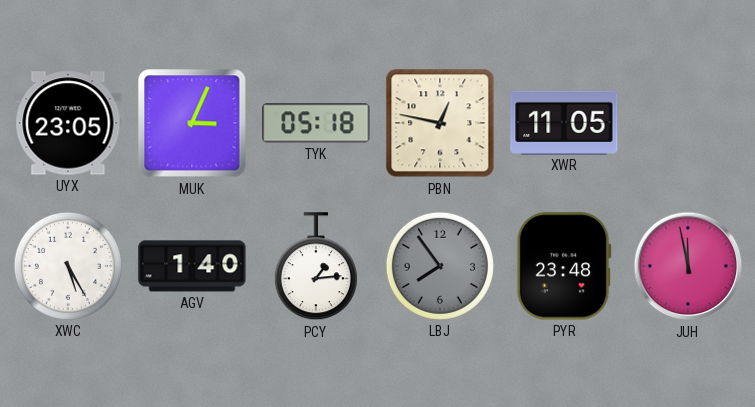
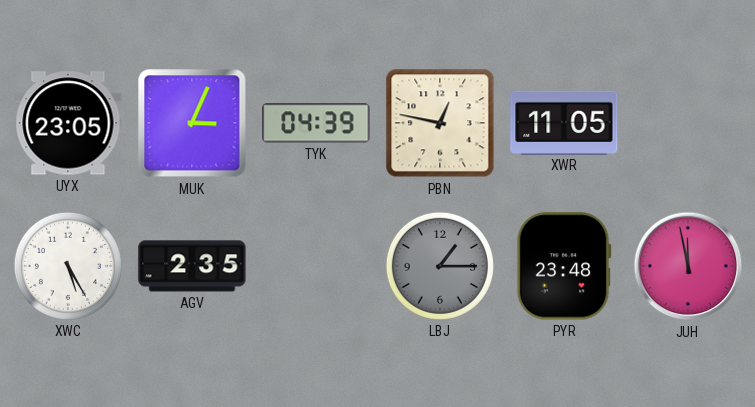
TYK: 05:18 -> 04:39 (316, 123)
AGV: 1:40 -> 2:35 (192, 266)
PCY: 1:14 -> none (316, 267)
LBJ: 7:54 -> 1:15 (440, 266)
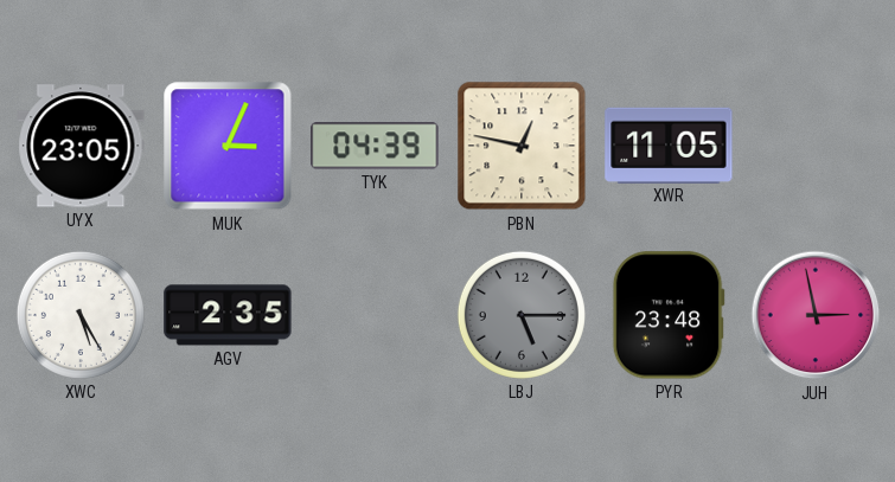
LBJ: 1:15 -> 5:15 (522, 315)
JUH: 11:58 -> 2:58 (816, 315)
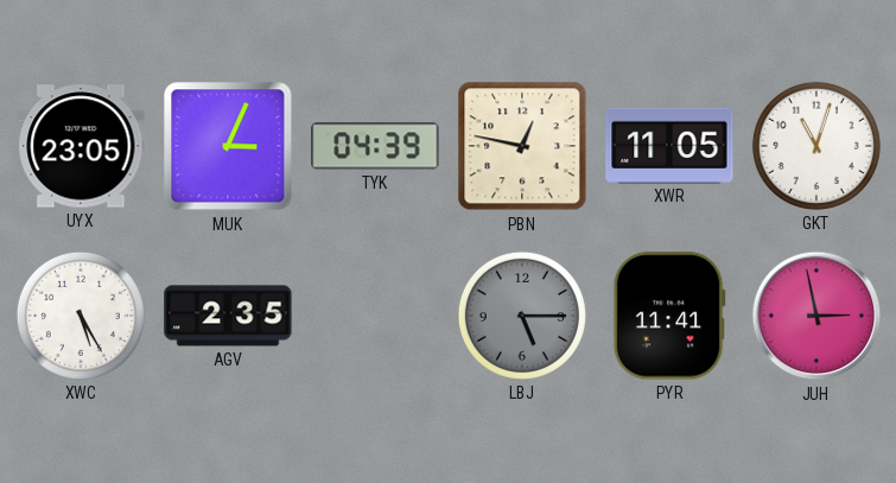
GKT: none -> 11:03 (816, 146)
PYR: 23:48 -> 11:41 (669, 316)
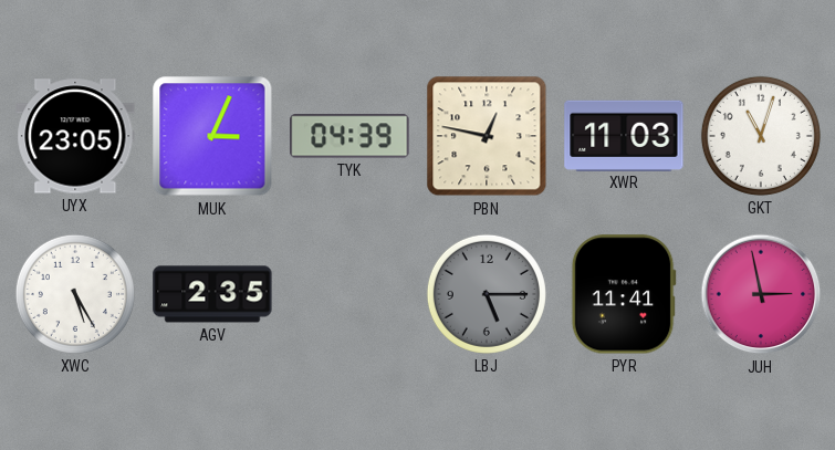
XWR: 11:05 -> 11:03 (624, 135)
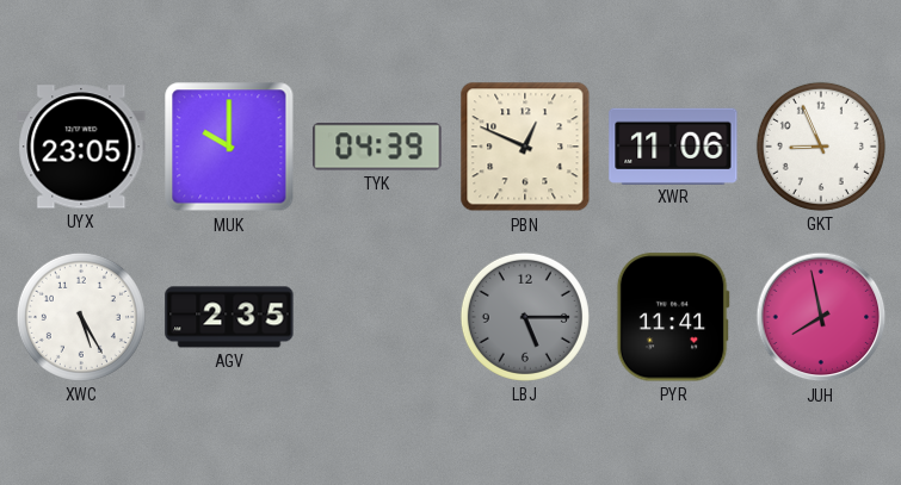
MUK: 3:04 -> 10:00 (229, 147)
PBN: 12:47 -> 12:49 (525, 147)
XWR: 11:03 -> 11:06 (673, 145)
GKT: 11:03 -> 8:56 (821, 147)
JUH: 2:58 -> 7:58 (821, 317)
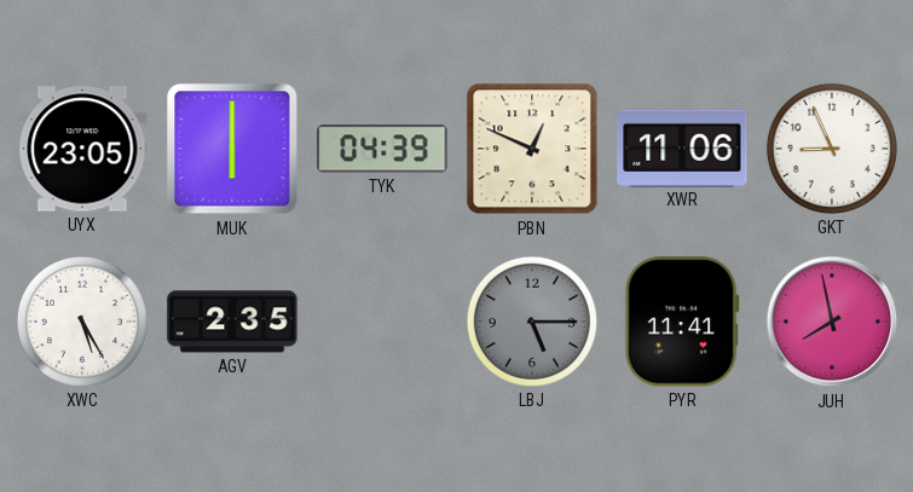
MUK: 10:00 -> 6:00 (232, 149)
